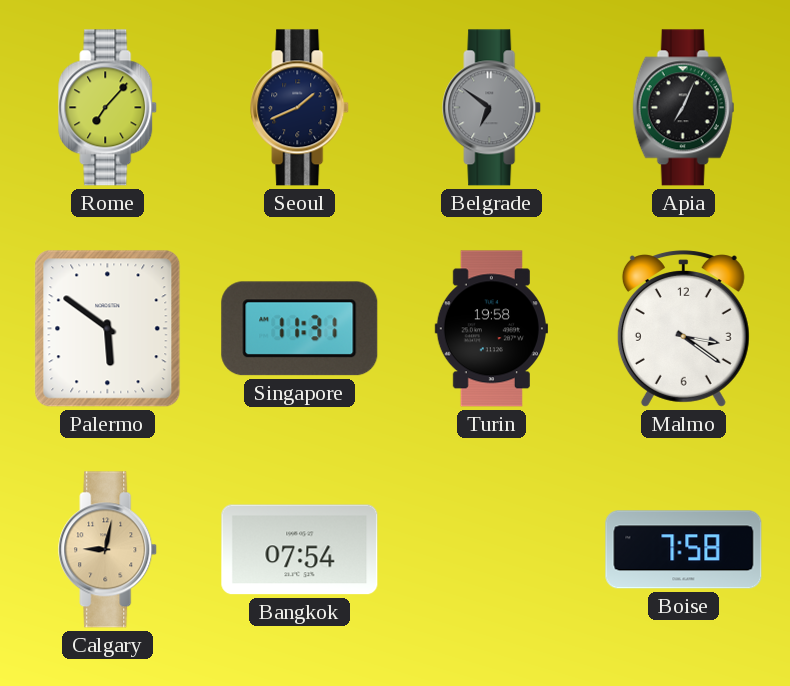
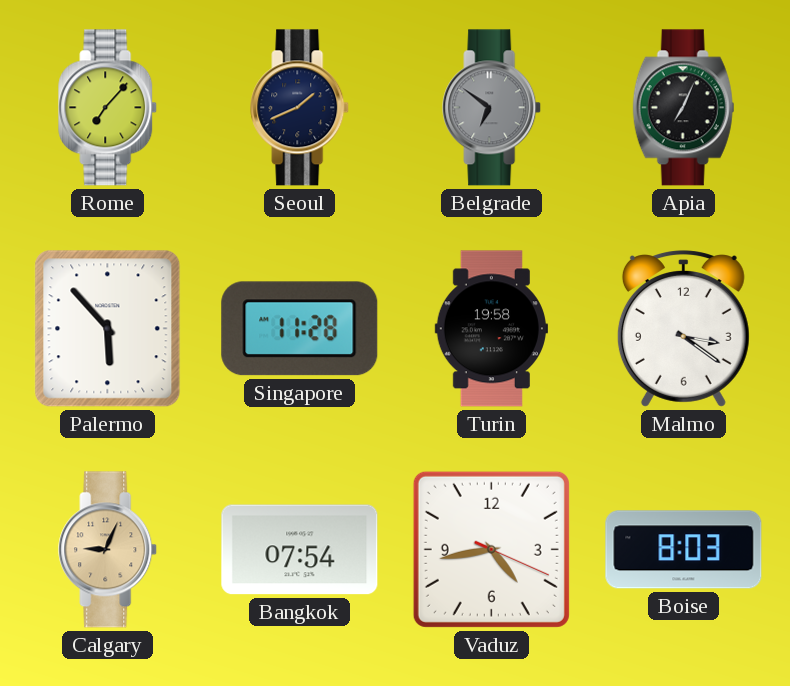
Palermo: 5:51 -> 5:53 (108, 329)
Singapore: 11:31 -> 11:28 (300, 329)
Calgary: 9:02 -> 9:04 (108, 550)
Vaduz: none -> 4:43 (491, 549)
Boise: 7:58 -> 8:03 (684, 550)
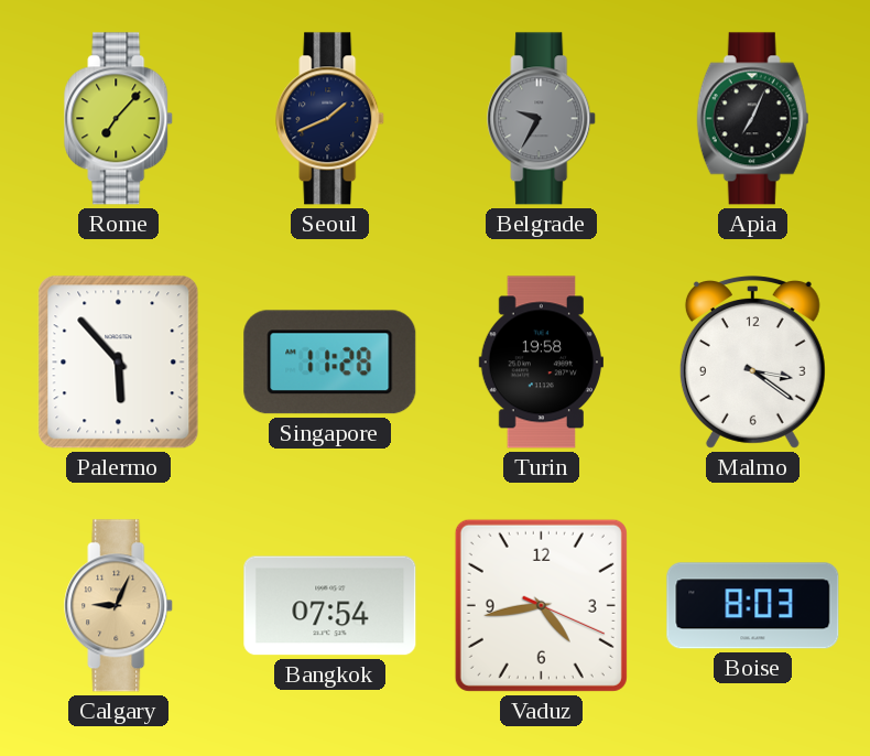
Belgrade: 6:51 -> 9:35 (542, 119)
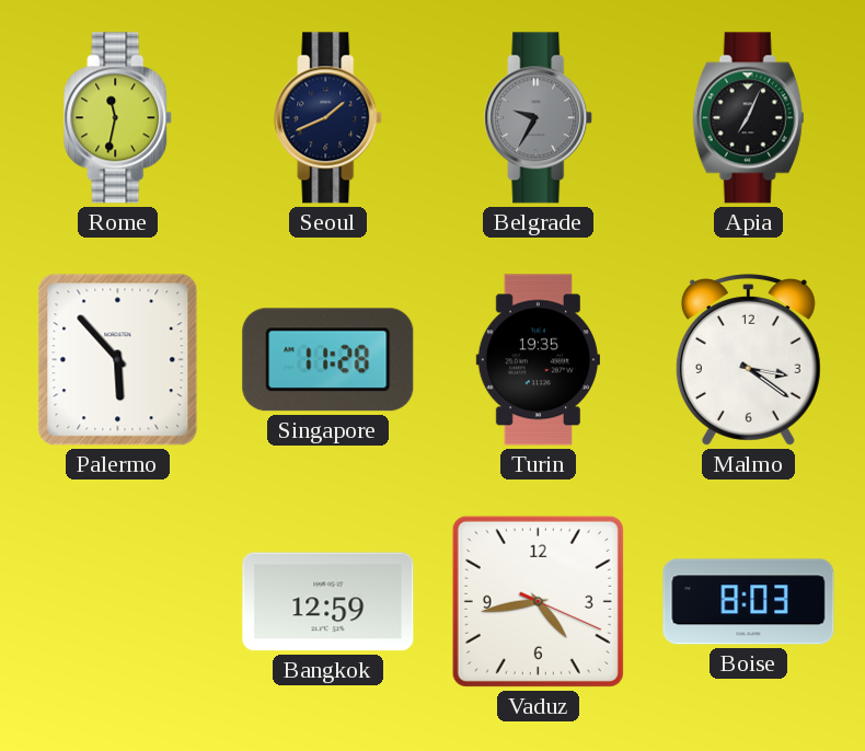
Rome: 7:07 -> 11:32 (118, 118)
Turin: 19:58 -> 19:35 (538, 360)
Calgary: 9:04 -> none (119, 606)
Bangkok: 07:54 -> 12:59 (328, 602)
